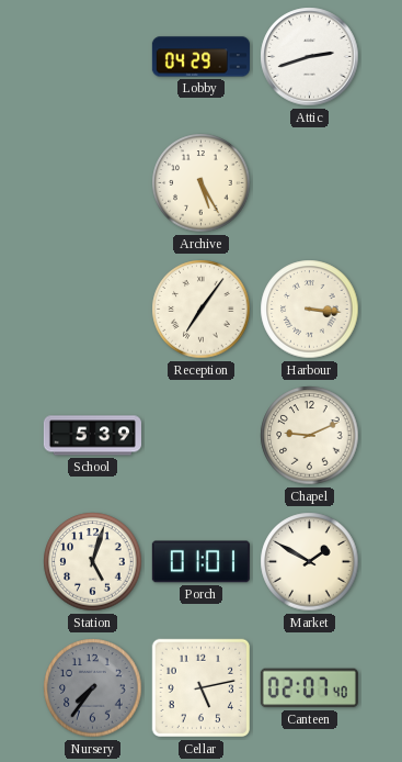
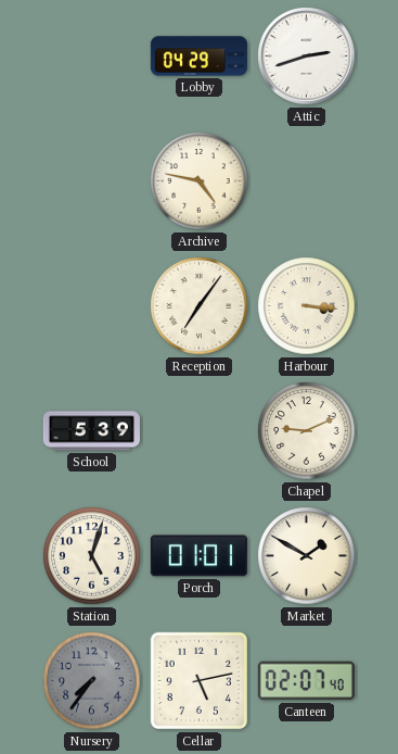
Archive: 5:25 -> 4:47 (200, 181)
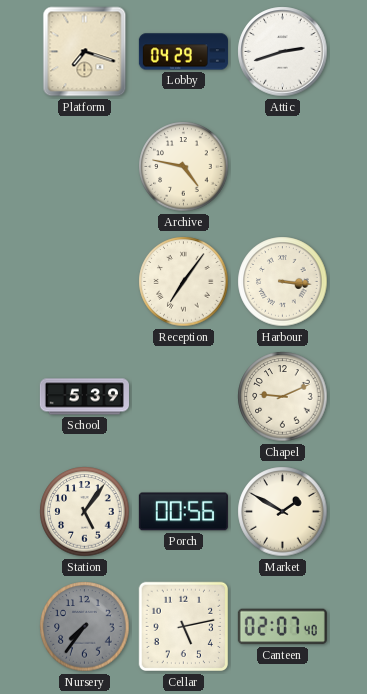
Platform: none -> 7:18 (85, 52)
Station: 5:03 -> 5:06 (85, 512)
Porch: 01:01 -> 00:56 (183, 512)
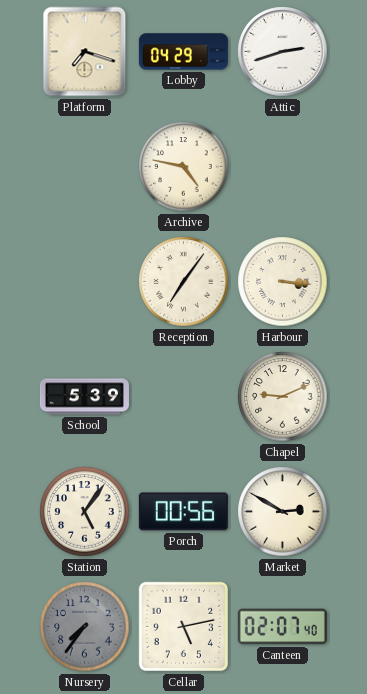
Market: 1:50 -> 2:50 (283, 512)
